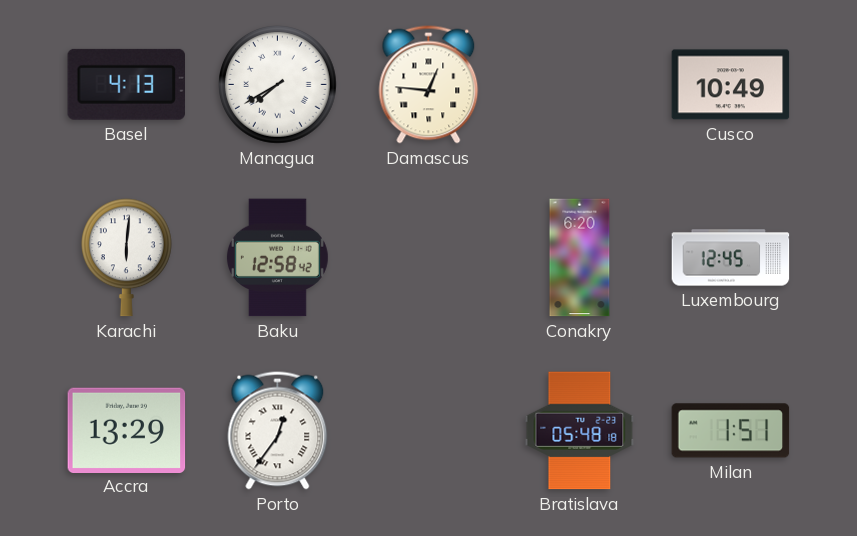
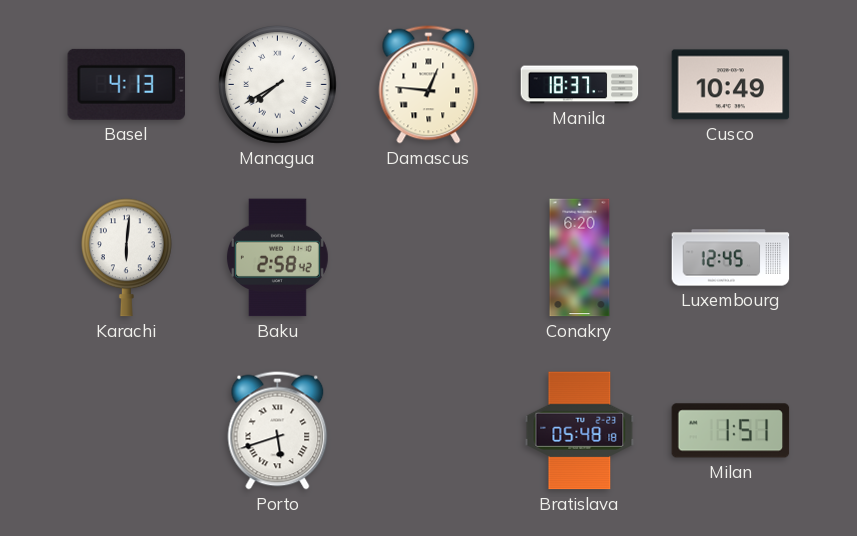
Manila: none -> 18:37 (580, 85)
Baku: 12:58 -> 2:58 (277, 258)
Accra: 13:29 -> none (127, 430)
Porto: 12:36 -> 5:42 (278, 431)
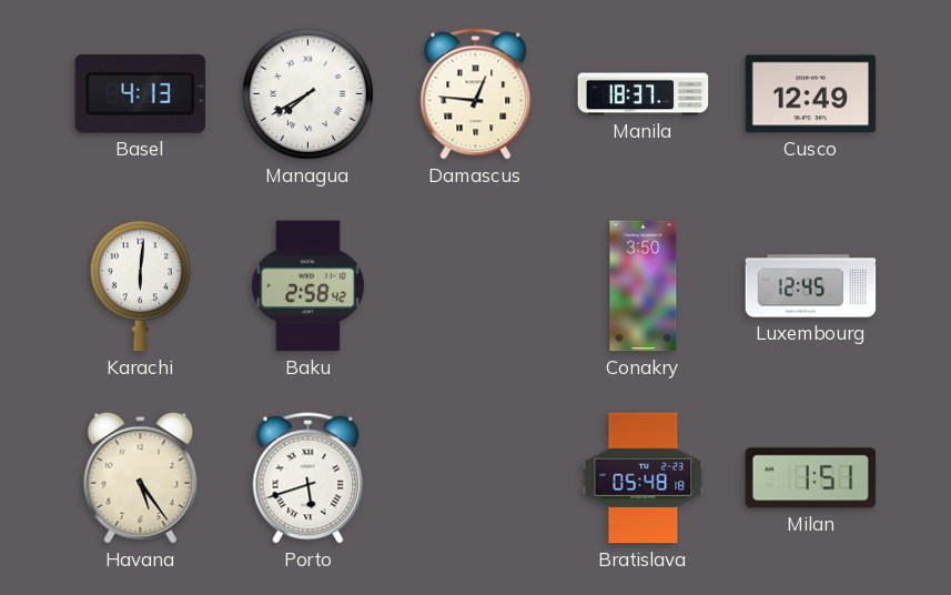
Cusco: 10:49 -> 12:49 (811, 94)
Conakry: 6:20 -> 3:50 (644, 286)
Havana: none -> 5:24 (141, 477)
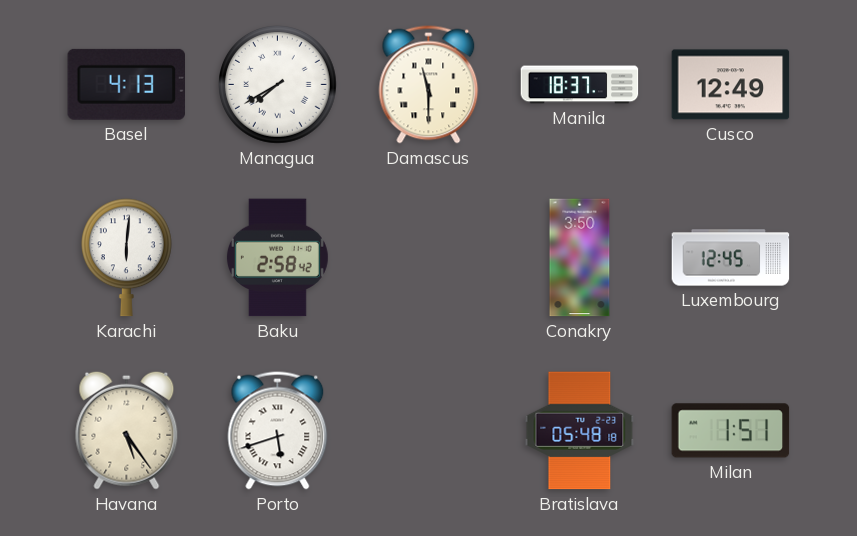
Damascus: 12:46 -> 11:30 (429, 85)
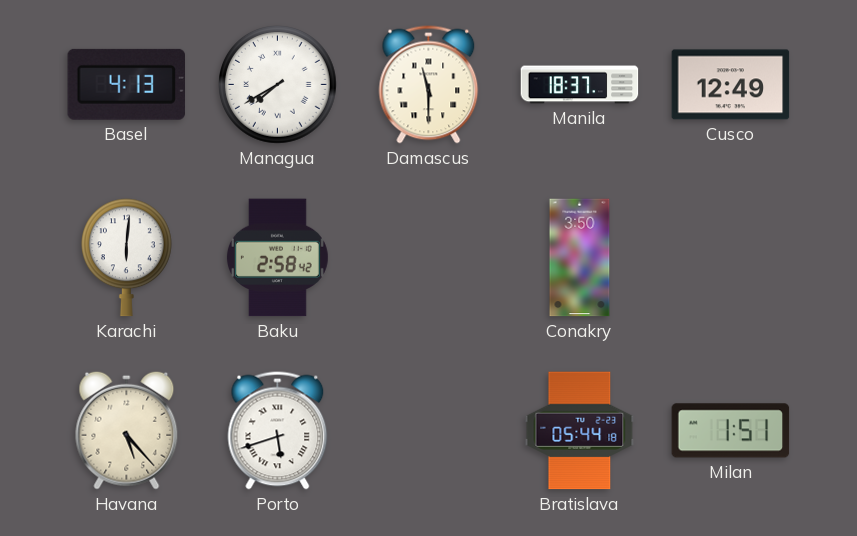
Luxembourg: 12:45 -> none (731, 258)
Havana: 5:24 -> 5:23 (127, 430)
Bratislava: 05:48 -> 05:44 (580, 431)
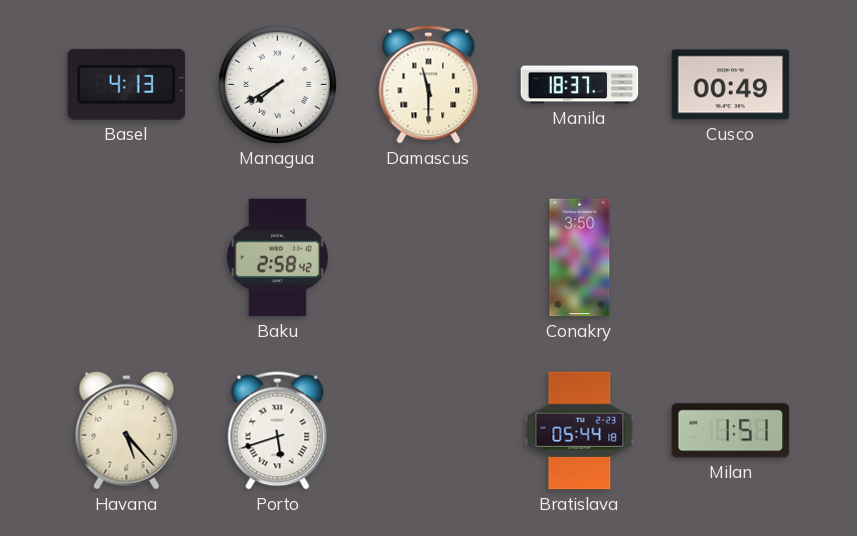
Cusco: 12:49 -> 00:49 (731, 85)
Karachi: 6:01 -> none (126, 258)
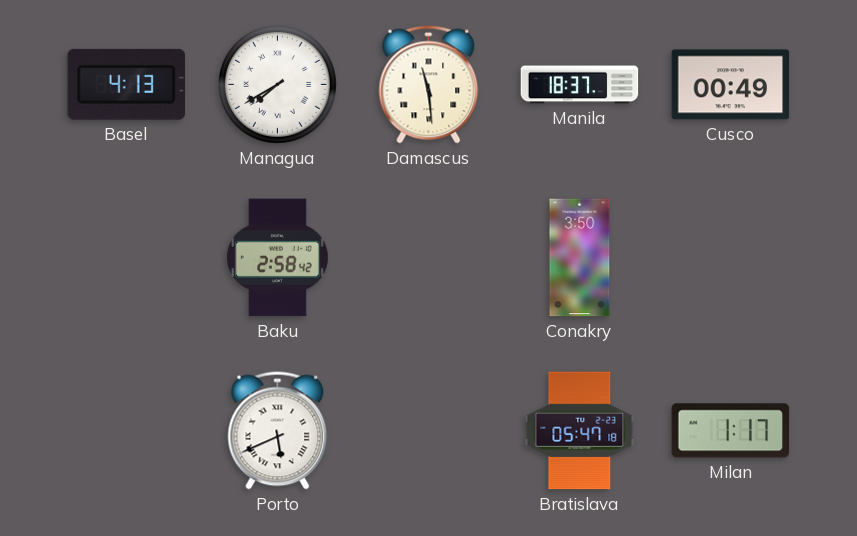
Damascus: 11:30 -> 11:29 (429, 85)
Havana: 5:23 -> none (127, 430)
Porto: 5:42 -> 5:41 (278, 431)
Bratislava: 05:44 -> 05:47 (580, 431)
Milan: 1:51 -> 1:17 (731, 431)
